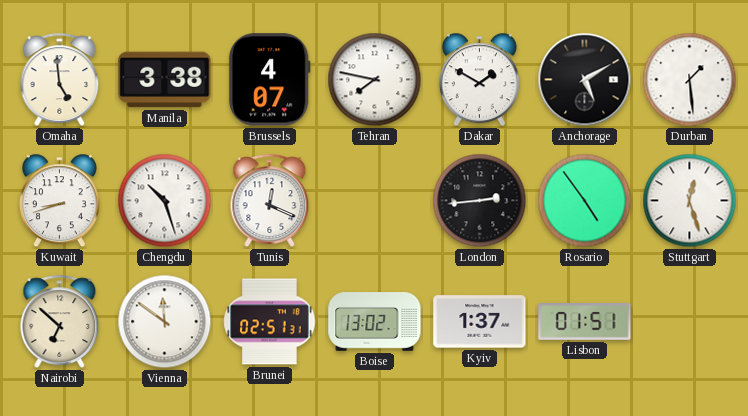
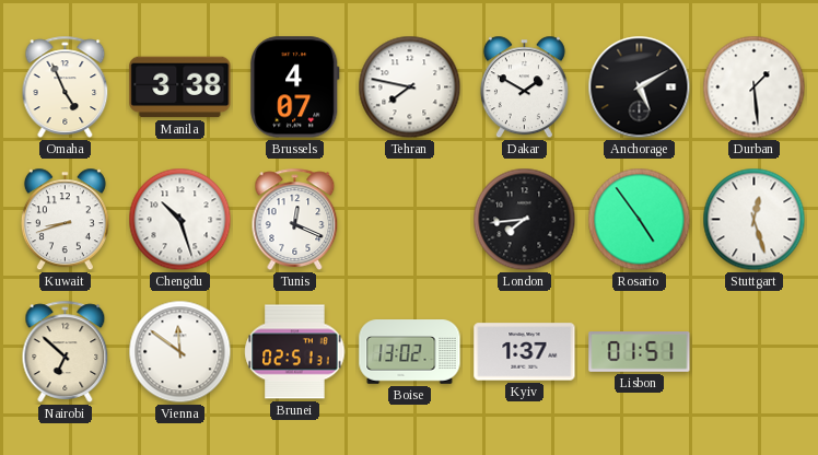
Omaha: 4:59 -> 4:56 (66, 86)
London: 2:44 -> 7:44 (525, 220)
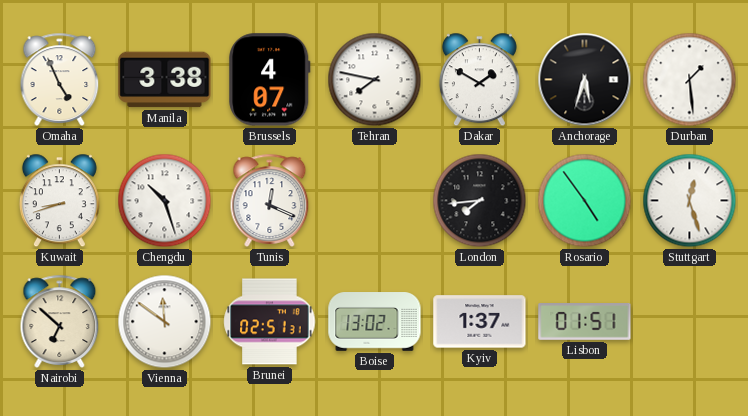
Anchorage: 5:10 -> 5:33 (585, 80)
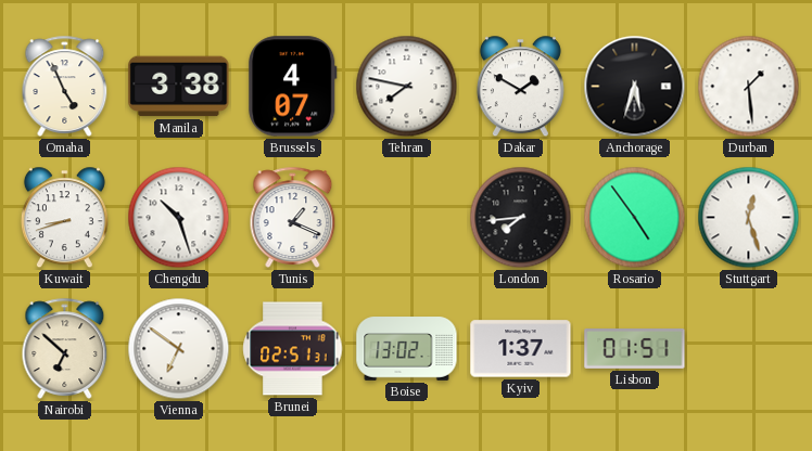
Tunis: 12:19 -> 1:19 (293, 217)
Vienna: 11:51 -> 6:51 (179, 349)
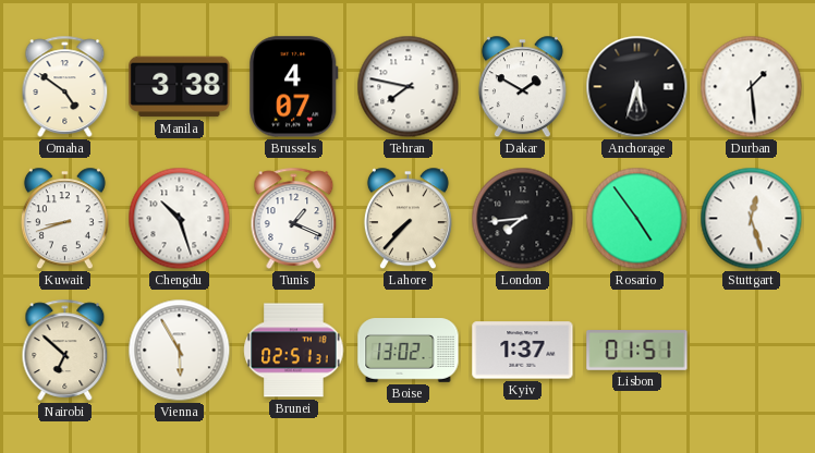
Omaha: 4:56 -> 4:51 (65, 86)
Lahore: none -> 7:37 (407, 219)
Vienna: 6:51 -> 5:55 (180, 351)
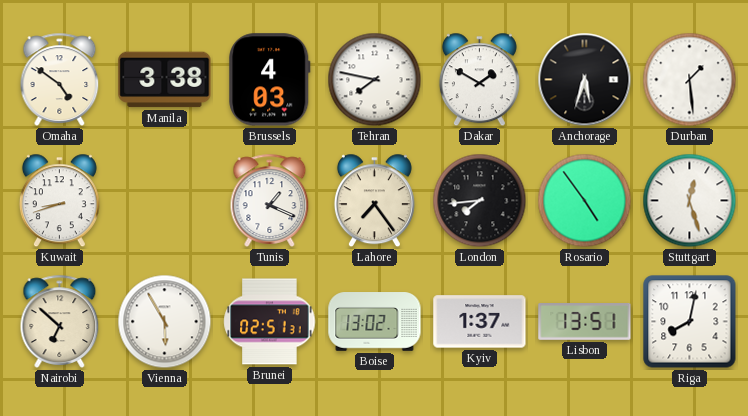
Brussels: 4:07 -> 4:03 (270, 80)
Chengdu: 10:27 -> none (180, 219)
Lahore: 7:37 -> 7:24 (374, 201)
Lisbon: 01:51 -> 13:51 (585, 322)
Riga: none -> 8:02 (690, 322)
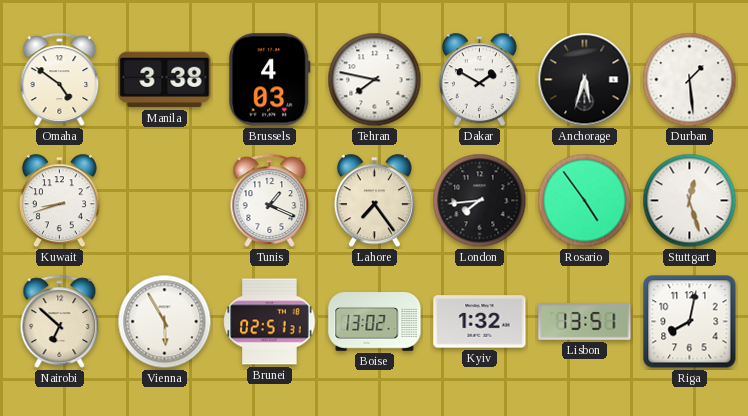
Kyiv: 1:37 -> 1:32 (480, 322)
